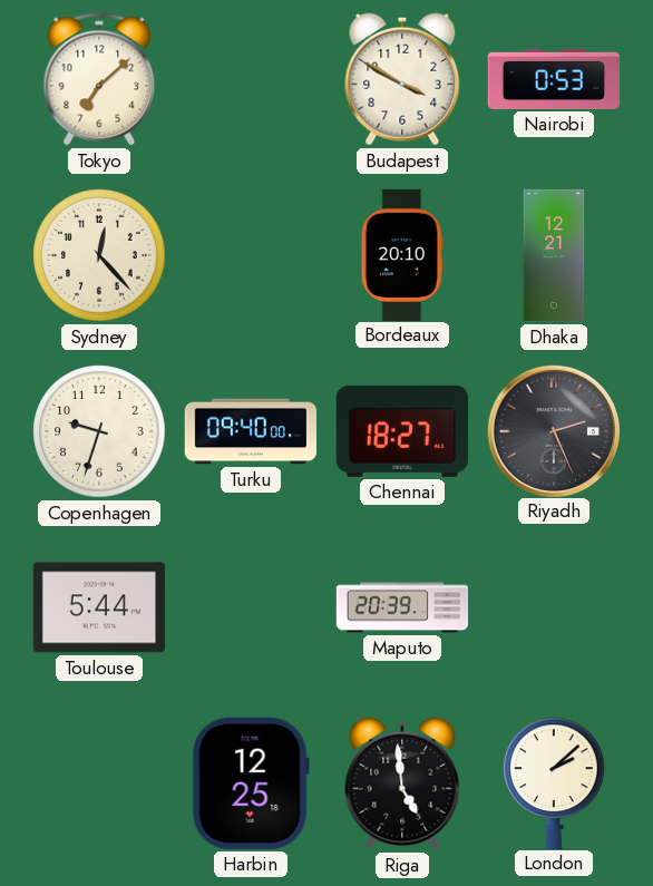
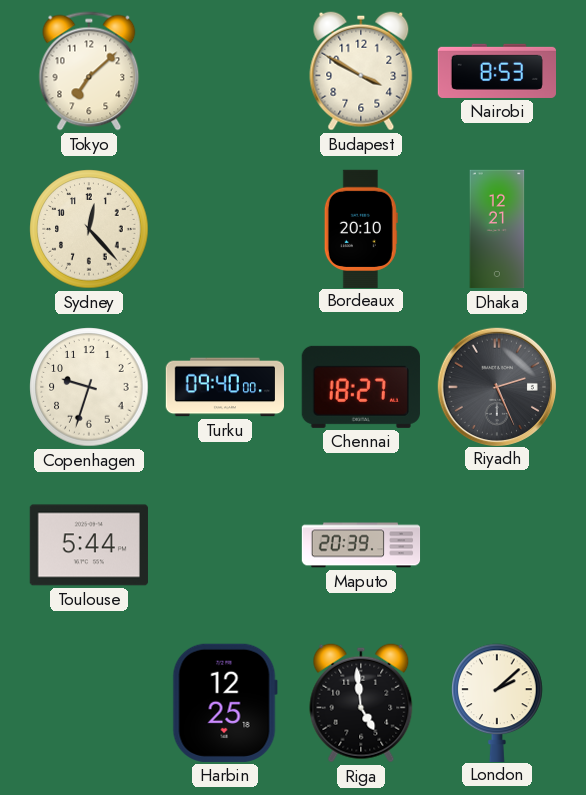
Nairobi: 0:53 -> 8:53 (496, 71)
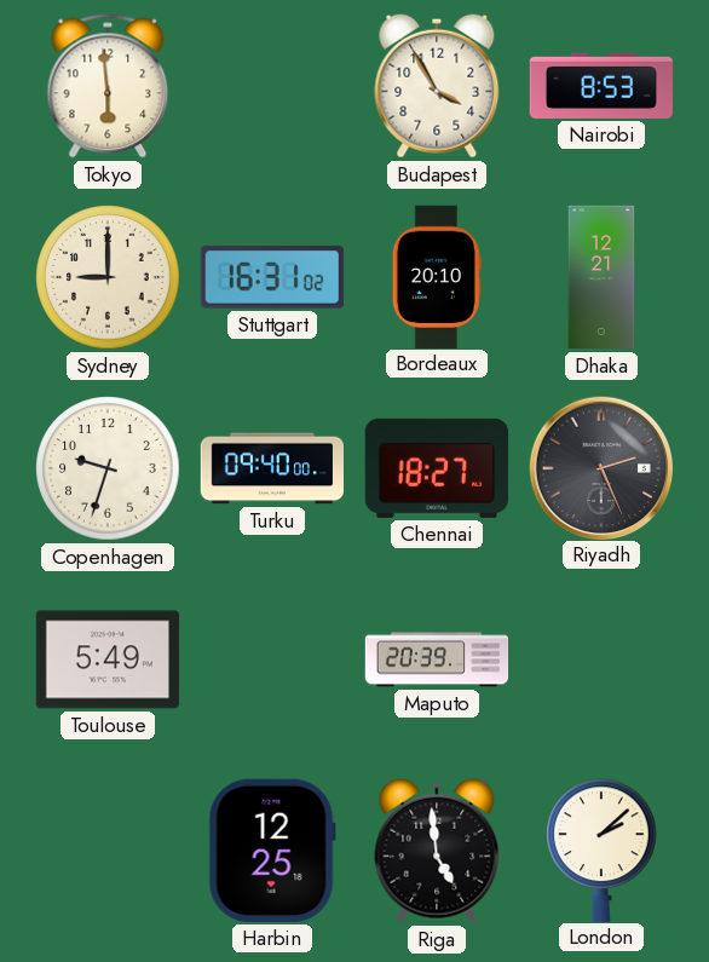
Tokyo: 7:08 -> 5:59 (108, 86)
Budapest: 3:50 -> 3:55 (437, 86)
Sydney: 12:23 -> 9:00 (108, 277)
Stuttgart: none -> 16:31 (272, 277)
Toulouse: 5:44 -> 5:49 (106, 659)
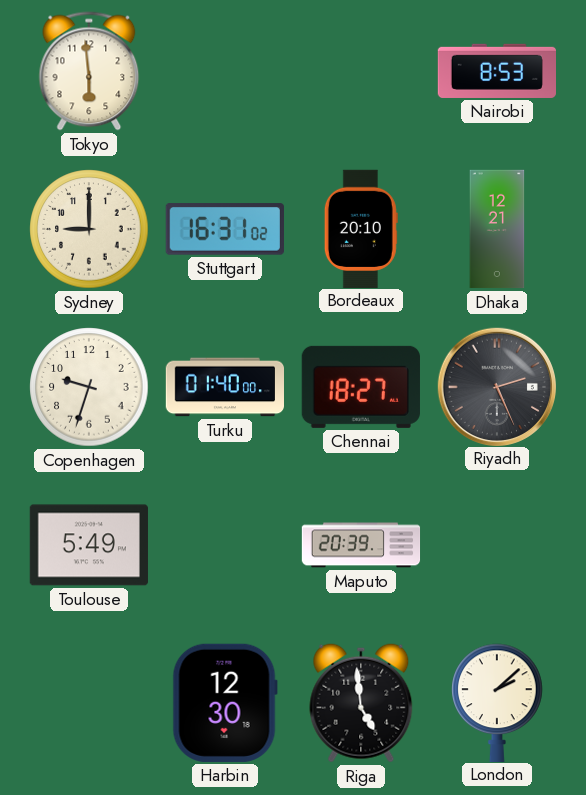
Budapest: 3:55 -> none (437, 86)
Turku: 09:40 -> 01:40 (225, 387)
Harbin: 12:25 -> 12:30 (225, 703)
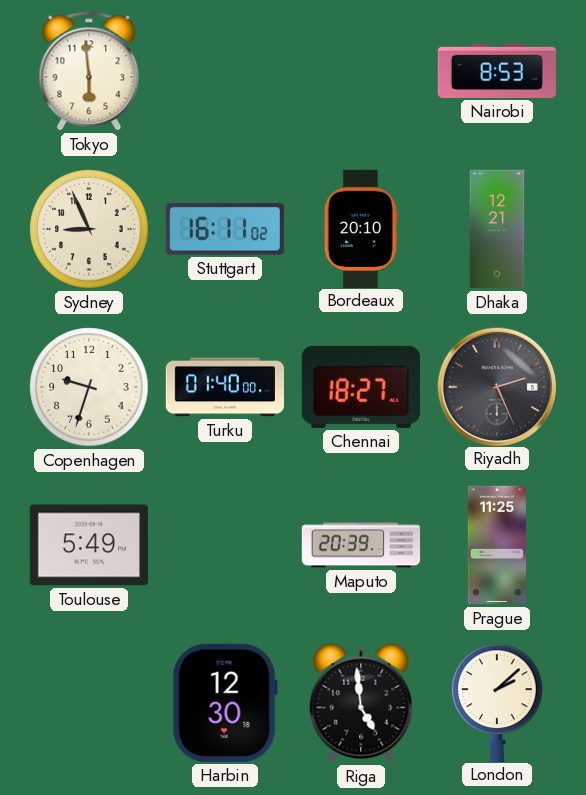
Sydney: 9:00 -> 8:56 (89, 229)
Stuttgart: 16:31 -> 16:11 (225, 229)
Prague: none -> 11:25 (497, 545)
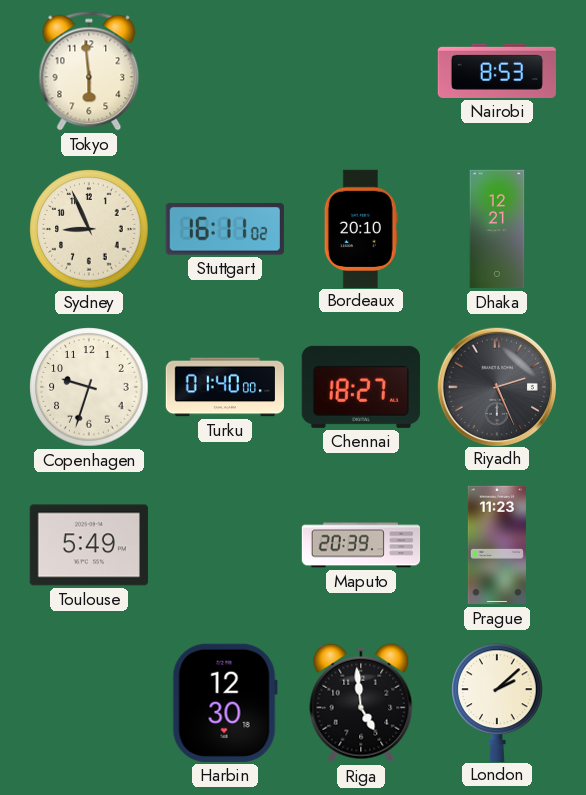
Prague: 11:25 -> 11:23 (497, 545)
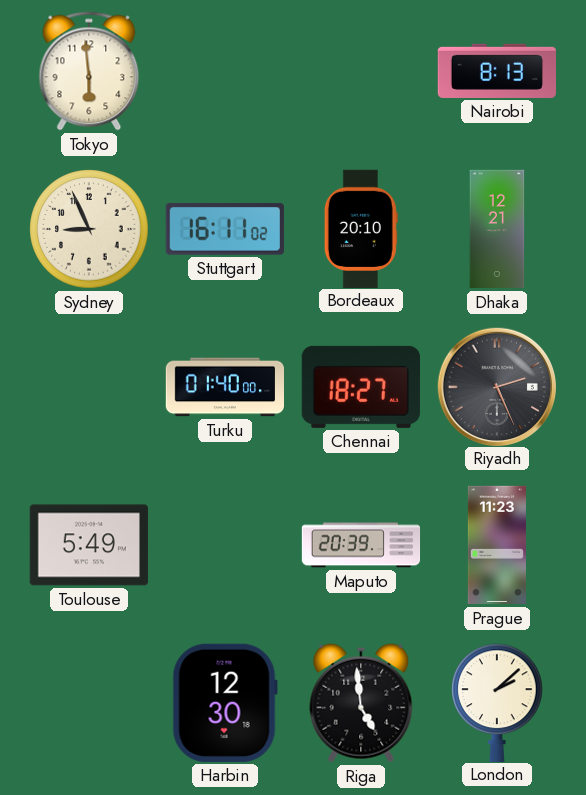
Nairobi: 8:53 -> 8:13 (496, 71)
Copenhagen: 9:33 -> none (89, 387)
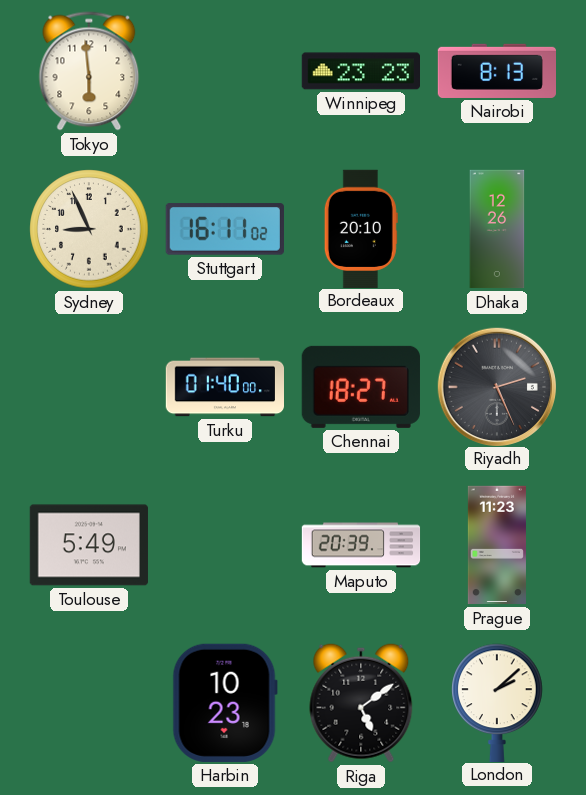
Winnipeg: none -> 23:23 (360, 71)
Dhaka: 12:21 -> 12:26 (497, 229)
Harbin: 12:30 -> 10:23 (225, 703)
Riga: 4:59 -> 5:09 (361, 703)
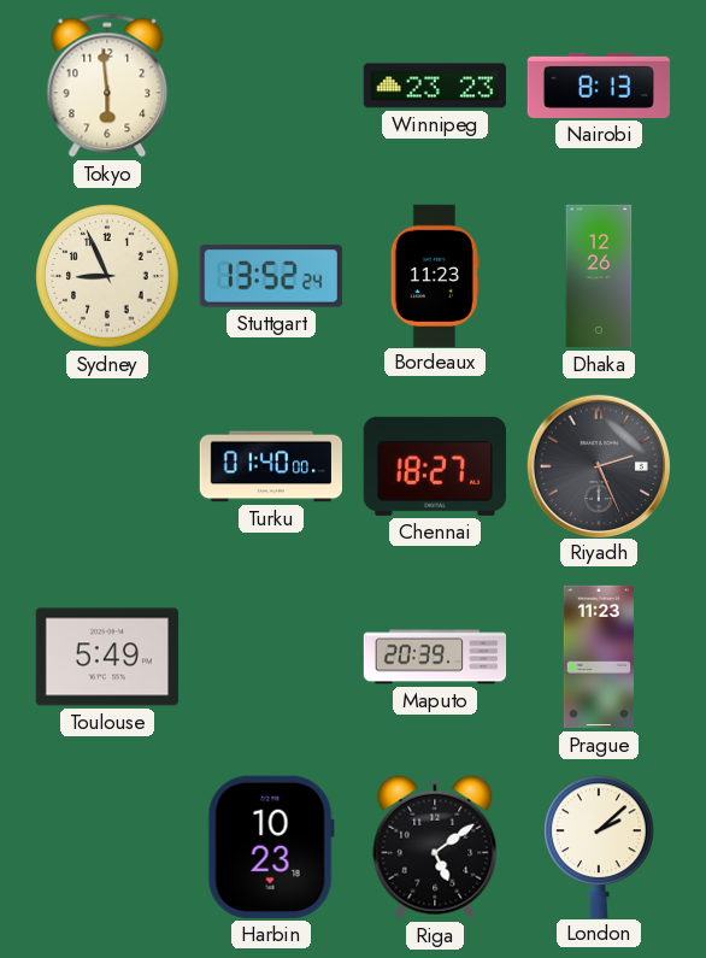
Stuttgart: 16:11 -> 13:52 (271, 276)
Bordeaux: 20:10 -> 11:23 (435, 275)
